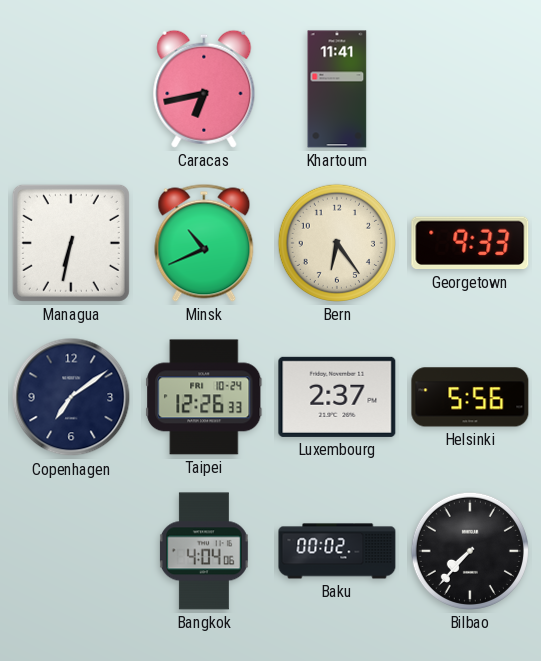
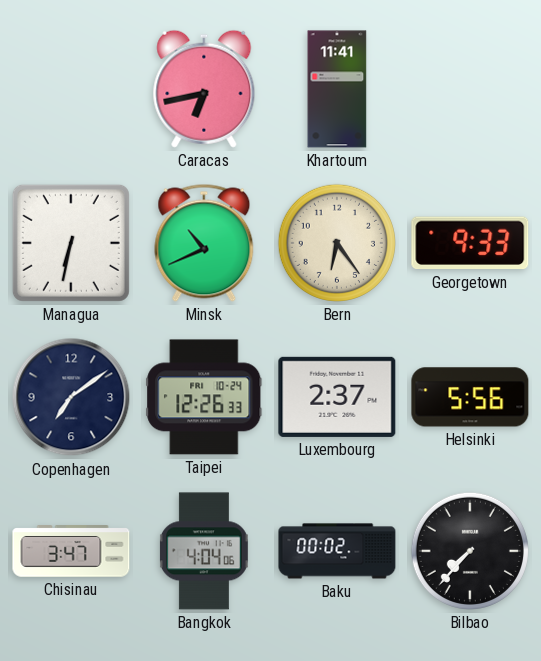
Chisinau: none -> 3:47 (71, 551)
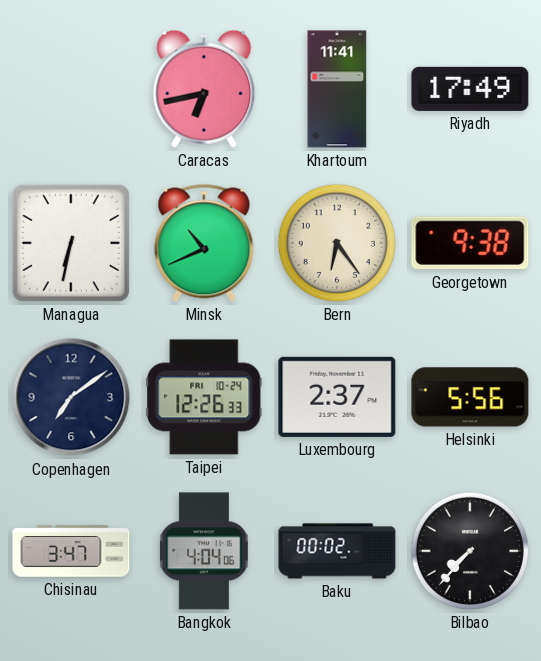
Riyadh: none -> 17:49 (470, 89)
Georgetown: 9:33 -> 9:38 (470, 243)
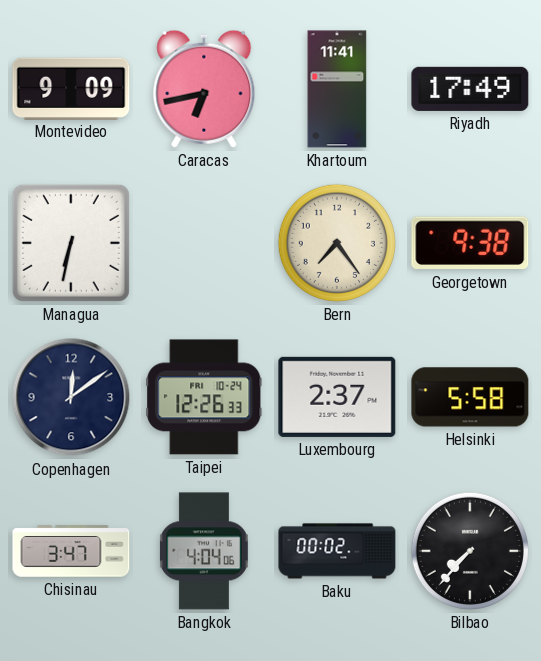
Montevideo: none -> 9:09 (71, 88)
Minsk: 10:41 -> none (204, 243)
Bern: 6:24 -> 7:24 (337, 243)
Copenhagen: 7:09 -> 12:09 (71, 397)
Helsinki: 5:56 -> 5:58 (470, 397)
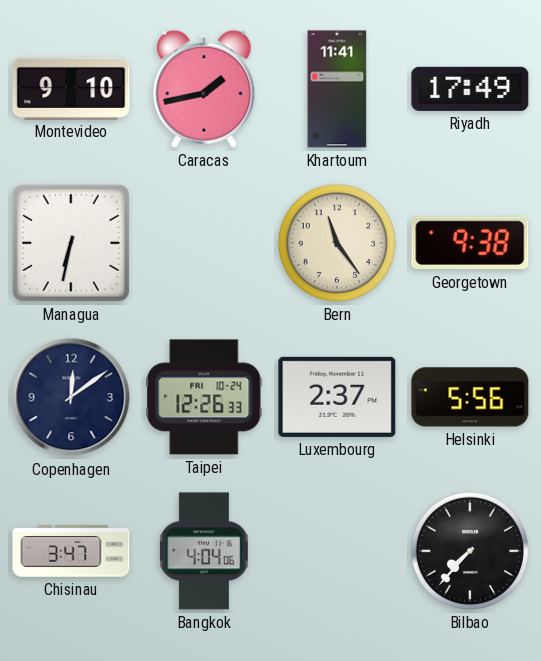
Montevideo: 9:09 -> 9:10 (71, 88)
Caracas: 6:43 -> 1:43 (204, 89)
Bern: 7:24 -> 11:24 (337, 243)
Helsinki: 5:58 -> 5:56 (470, 397)
Baku: 00:02 -> none (337, 551)
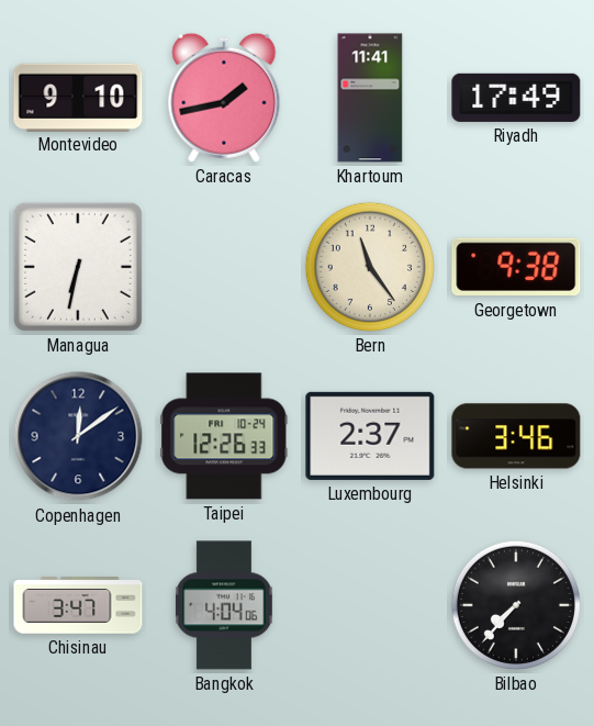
Helsinki: 5:56 -> 3:46 (516, 436)
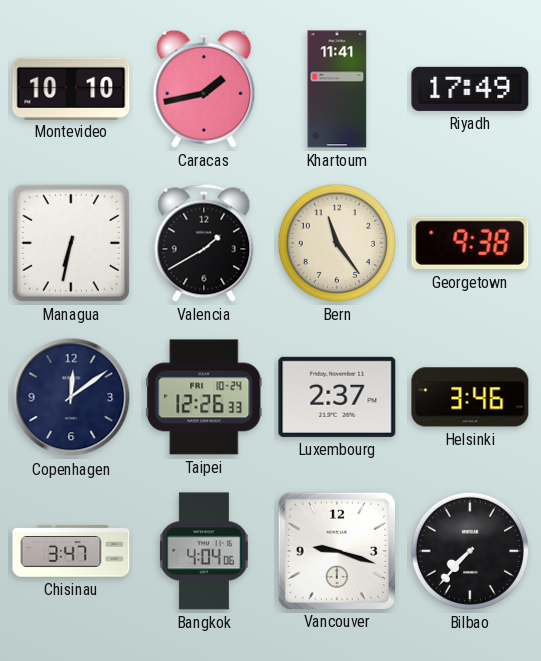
Montevideo: 9:10 -> 10:10 (71, 88)
Valencia: none -> 1:40 (204, 243)
Vancouver: none -> 9:18 (336, 550)
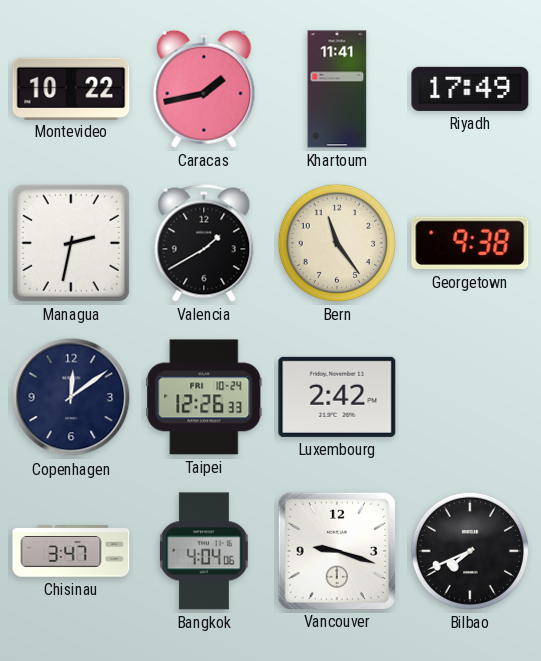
Montevideo: 10:10 -> 10:22 (71, 88)
Managua: 6:32 -> 2:32 (71, 243)
Luxembourg: 2:37 -> 2:42 (337, 397)
Helsinki: 3:46 -> none (470, 397)
Bilbao: 7:37 -> 7:41 (470, 551)
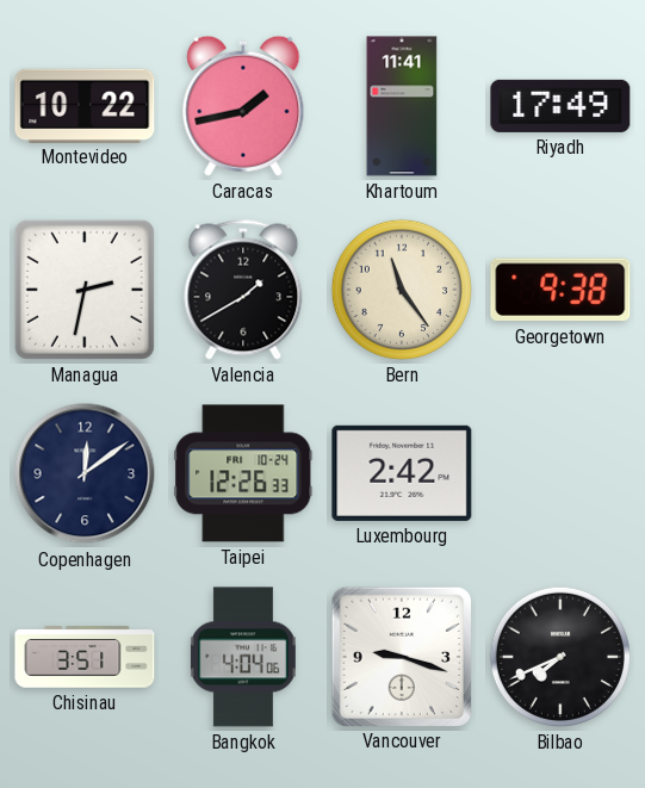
Chisinau: 3:47 -> 3:51 (85, 657)
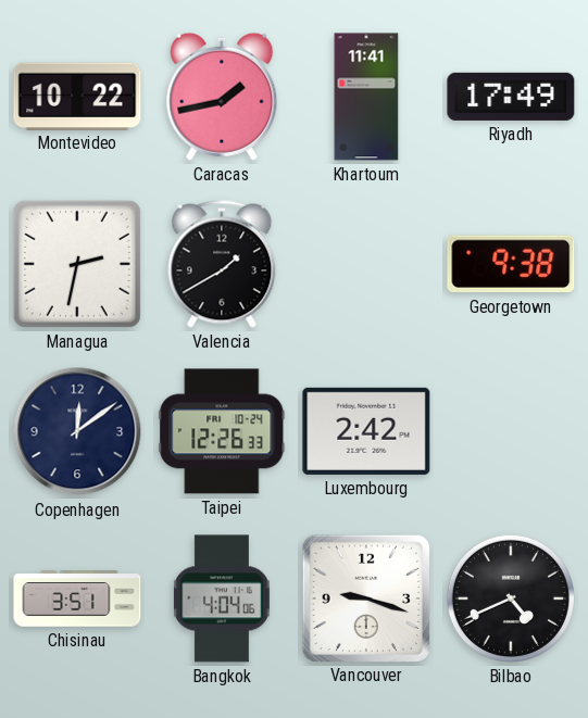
Bern: 11:24 -> none (402, 290)
Bilbao: 7:41 -> 4:41 (511, 599)
